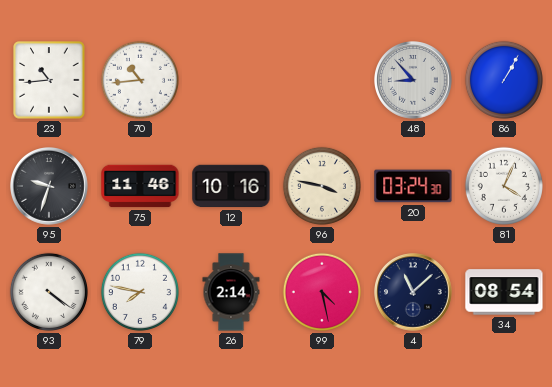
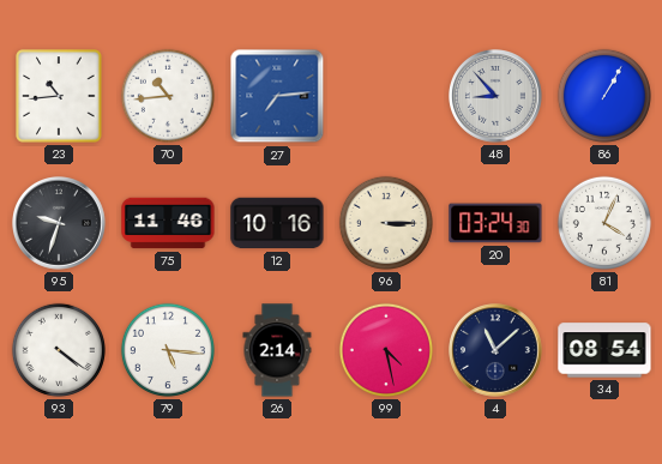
27: none -> 7:14 (277, 96)
96: 3:47 -> 3:15 (386, 223)
79: 7:47 -> 5:16 (168, 350)
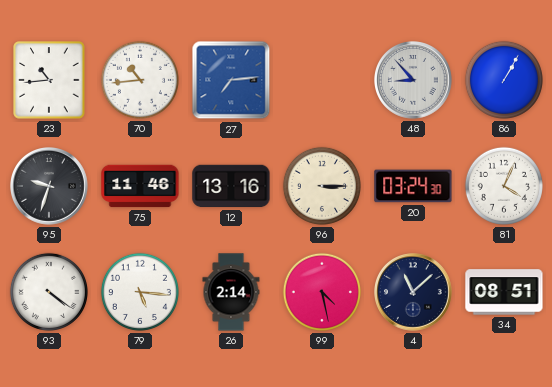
12: 10:16 -> 13:16 (231, 186)
34: 08:54 -> 08:51 (504, 292)
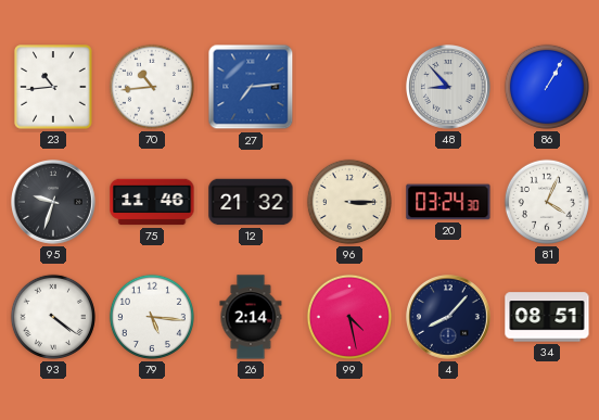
12: 13:16 -> 21:32 (251, 202)
4: 11:08 -> 8:07 (449, 318)
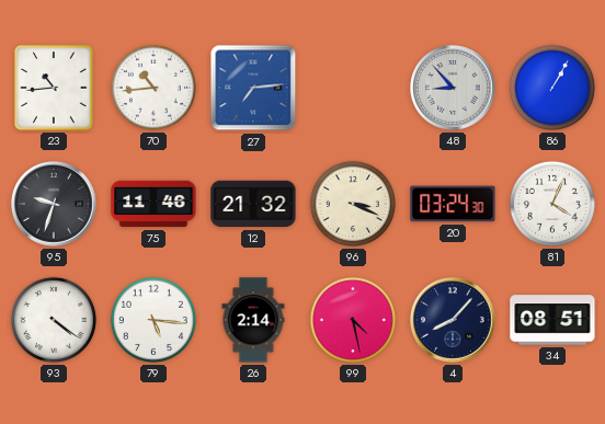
96: 3:15 -> 3:19 (353, 204)
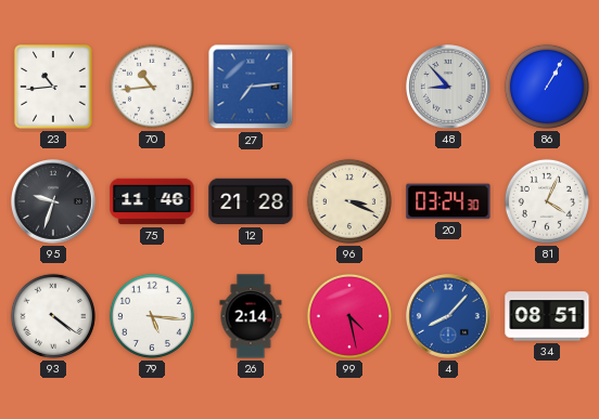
12: 21:32 -> 21:28 (251, 201)
4 dial: navy -> blue (449, 317)
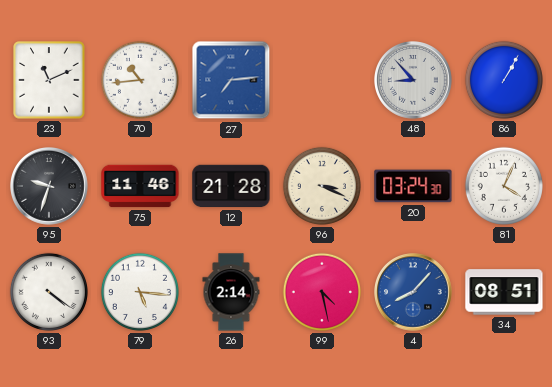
23: 10:44 -> 11:11 (49, 80)
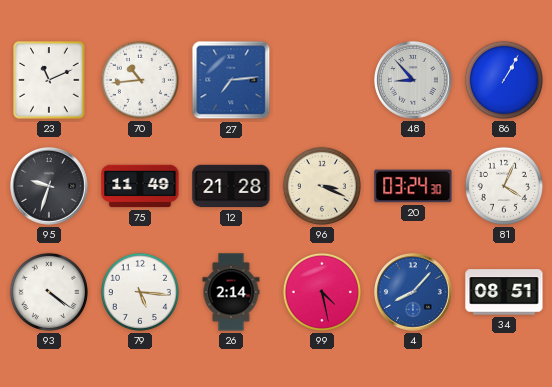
75: 11:46 -> 11:49 (140, 186)
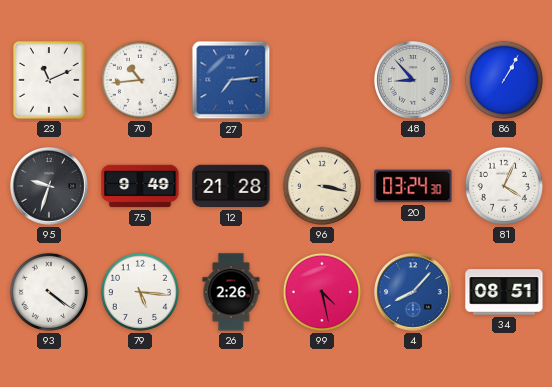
75: 11:49 -> 9:49 (140, 186)
96: 3:19 -> 3:17 (322, 186)
26: 2:14 -> 2:26 (231, 292)
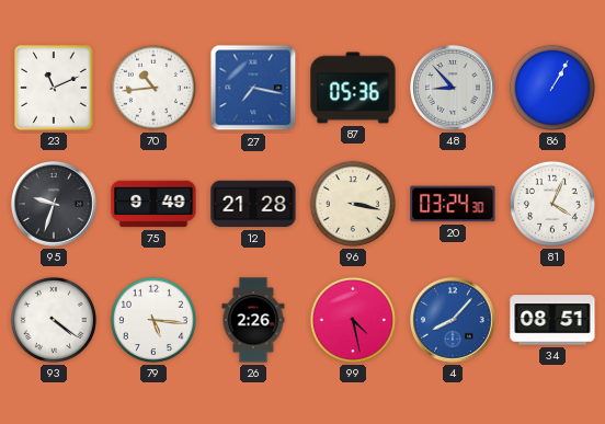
27: 7:14 -> 7:17 (253, 88)
87: none -> 05:36 (353, 88)
